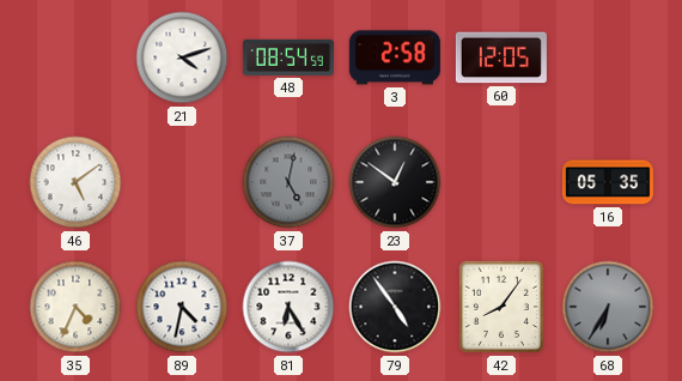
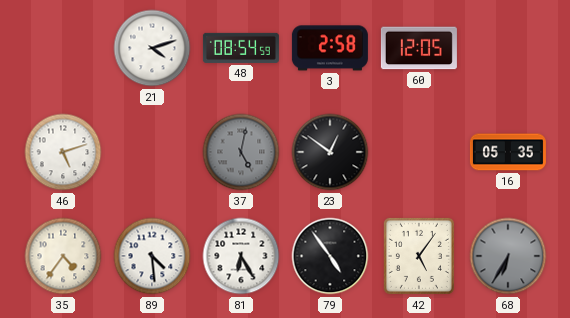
46: 5:09 -> 5:12 (63, 152)
35: 4:34 -> 4:36 (63, 256)
89: 4:32 -> 4:29 (152, 256)
42: 8:06 -> 5:06 (419, 256)
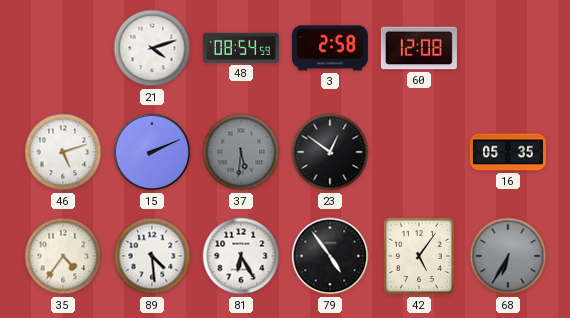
60: 12:05 -> 12:08 (419, 48)
15: none -> 2:11 (152, 152)
37: 5:02 -> 5:31 (241, 152)
